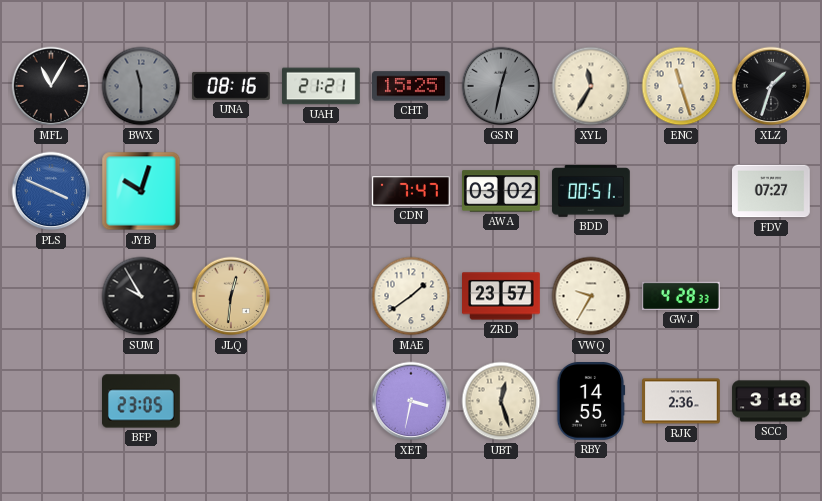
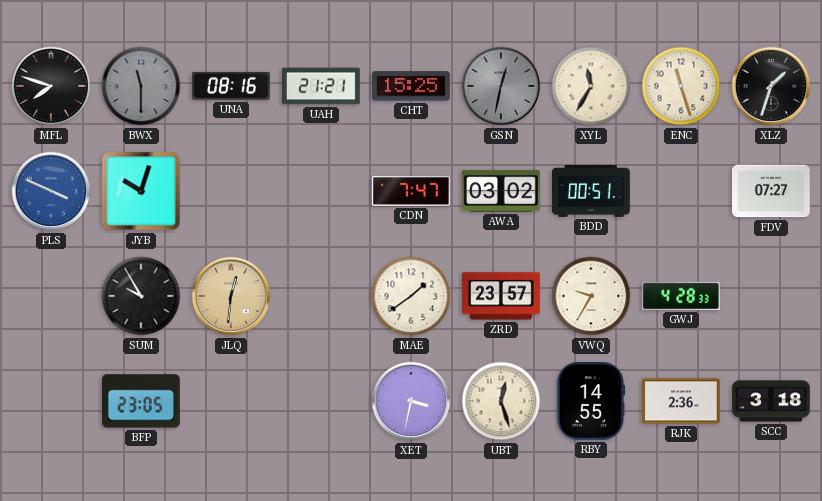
MFL: 11:05 -> 7:48 (51, 86)
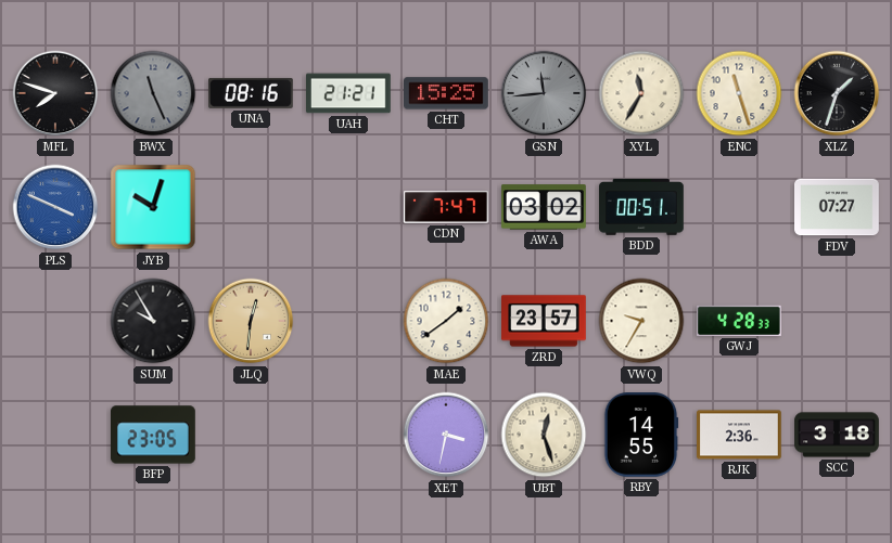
BWX: 11:30 -> 11:26 (153, 93)
GSN: 12:32 -> 11:44 (544, 93)
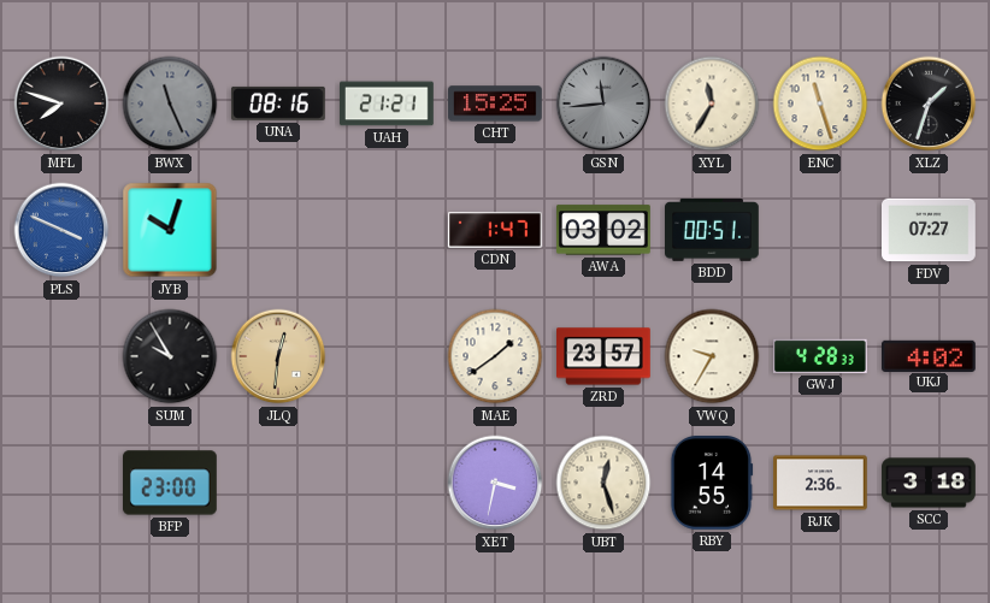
CDN: 7:47 -> 1:47 (496, 230)
UKJ: none -> 4:02 (930, 355)
BFP: 23:05 -> 23:00 (171, 483)
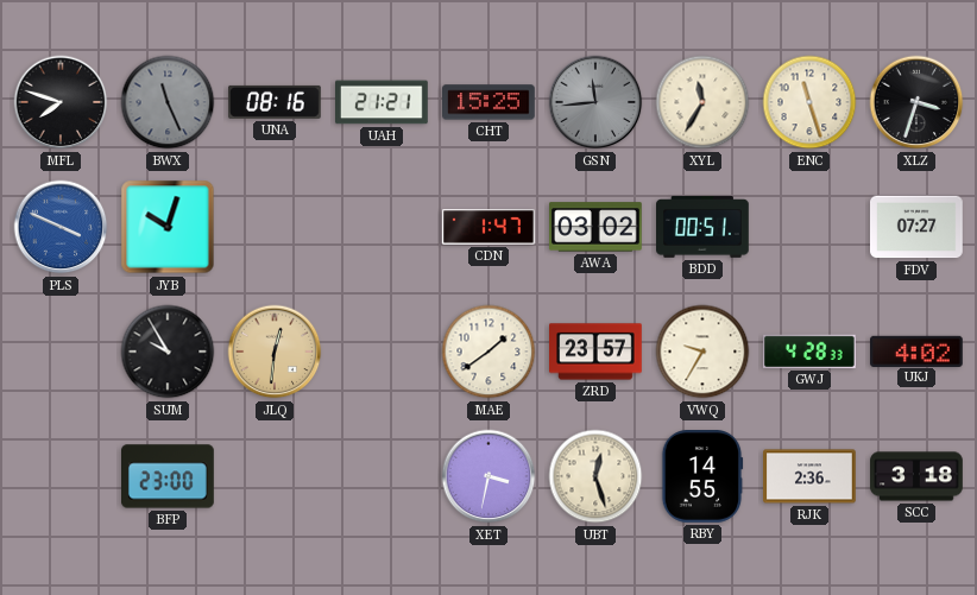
XLZ: 1:33 -> 3:33 (916, 102)
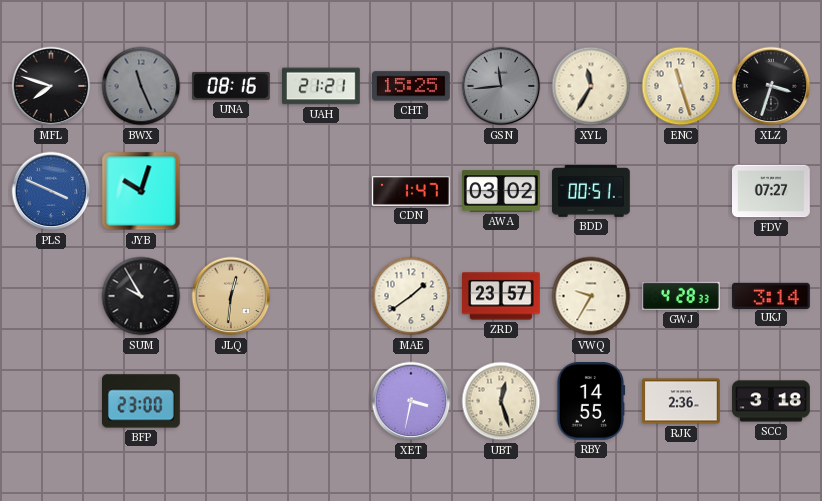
UKJ: 4:02 -> 3:14 (772, 295)
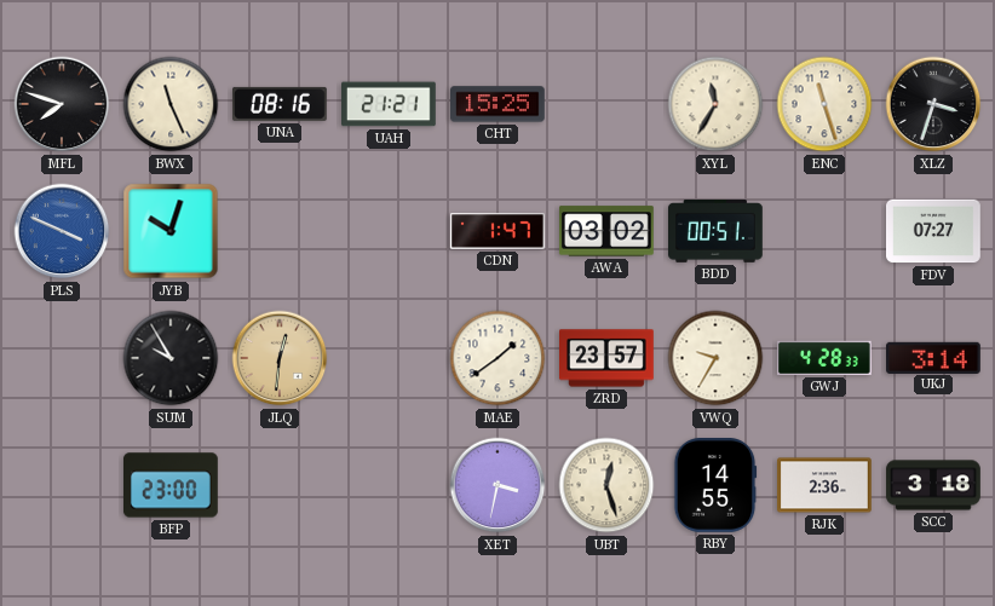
BWX dial: grey -> cream (171, 104)
GSN: 11:44 -> none (501, 86)
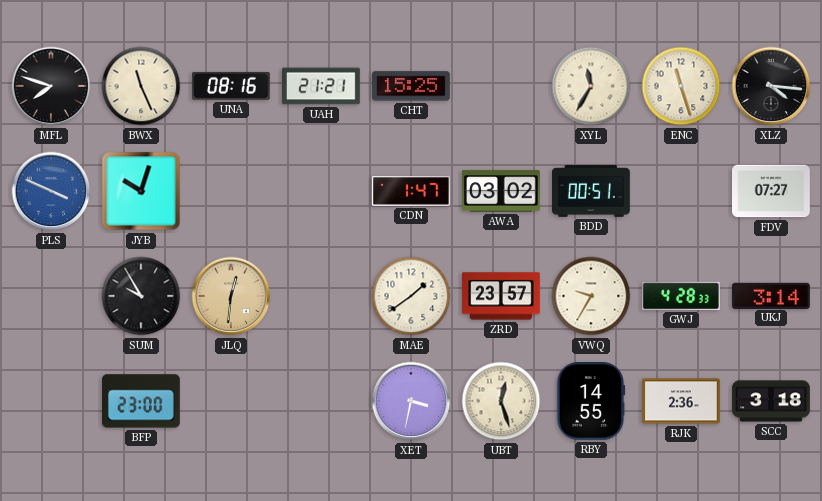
XLZ: 3:33 -> 4:16 (771, 86)
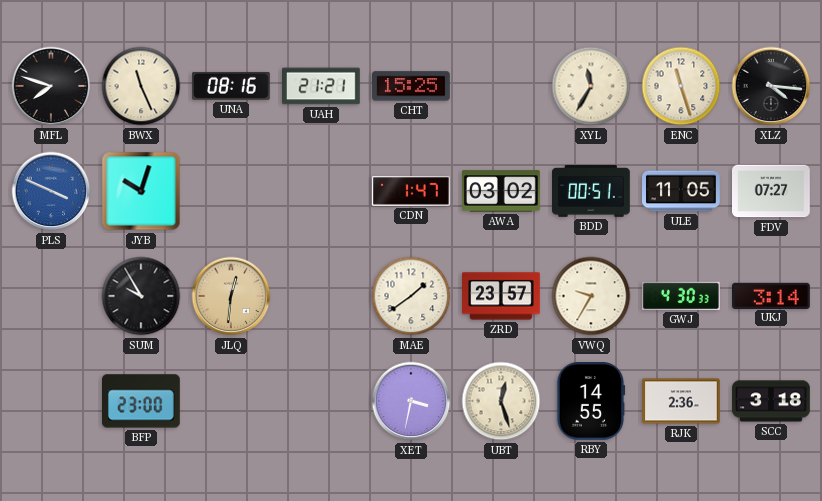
ULE: none -> 11:05 (682, 191)
GWJ: 4:28 -> 4:30 (681, 296)
